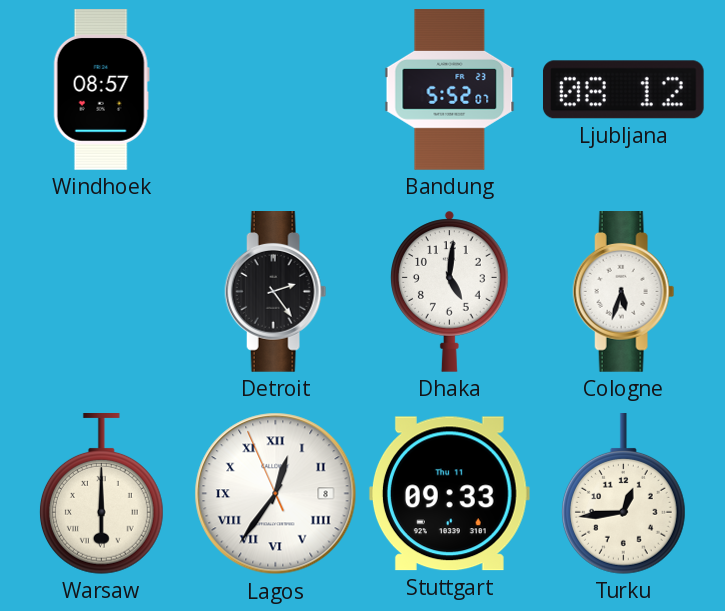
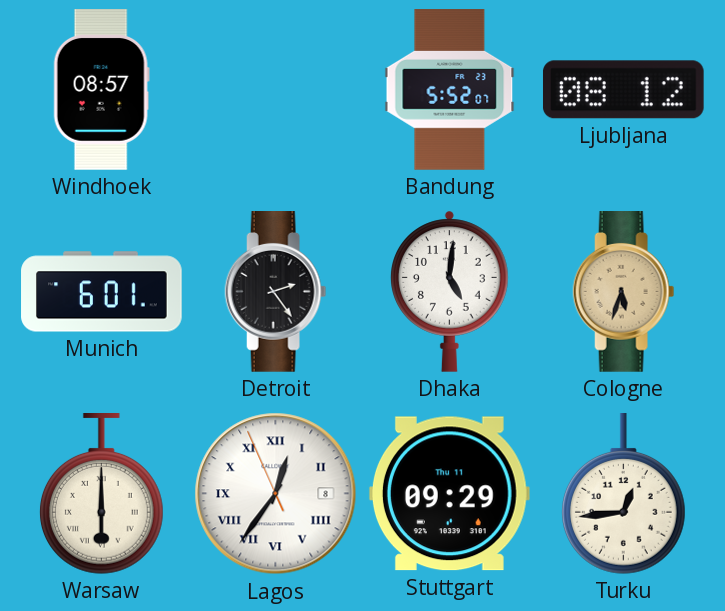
Munich: none -> 6:01 (102, 292)
Cologne dial: white -> champagne (624, 292)
Stuttgart: 09:33 -> 09:29 (449, 494)
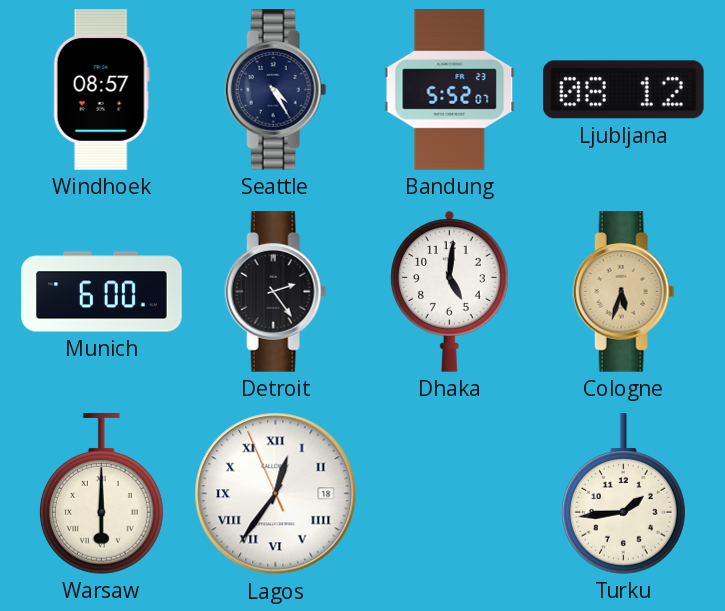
Seattle: none -> 4:25 (276, 90)
Munich: 6:01 -> 6:00 (102, 292)
Lagos date: 8 -> 18 (276, 494)
Stuttgart: 09:29 -> none (449, 494)
Turku: 12:44 -> 1:44 (623, 494)
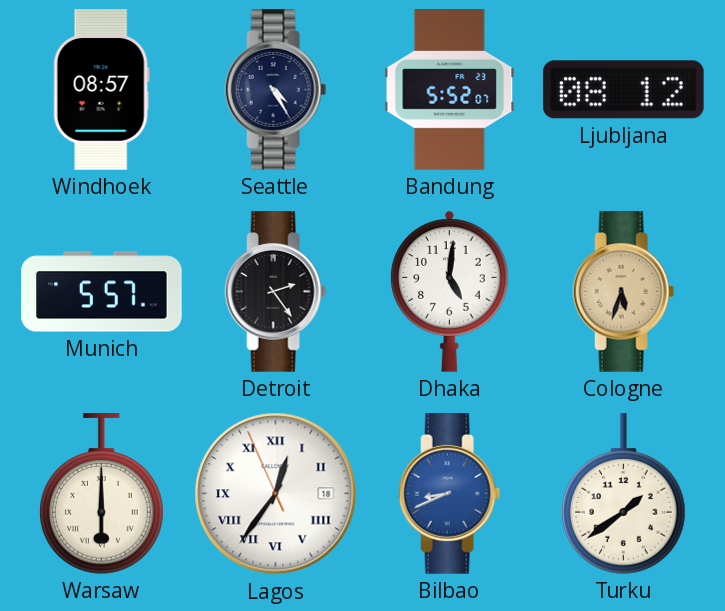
Munich: 6:00 -> 5:57 (102, 292)
Bilbao: none -> 8:41 (450, 494)
Turku: 1:44 -> 1:39 (623, 494)
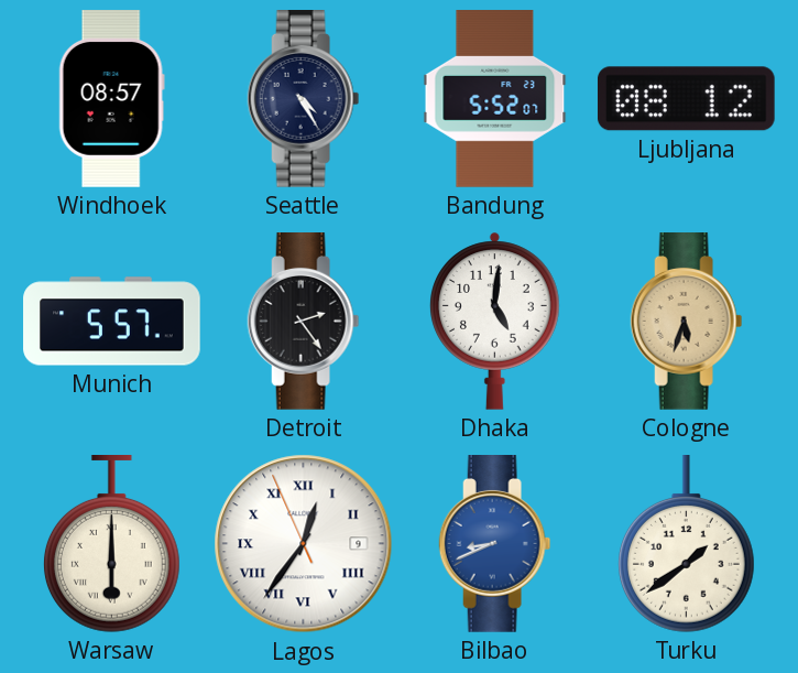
Lagos date: 18 -> 9 (304, 544)
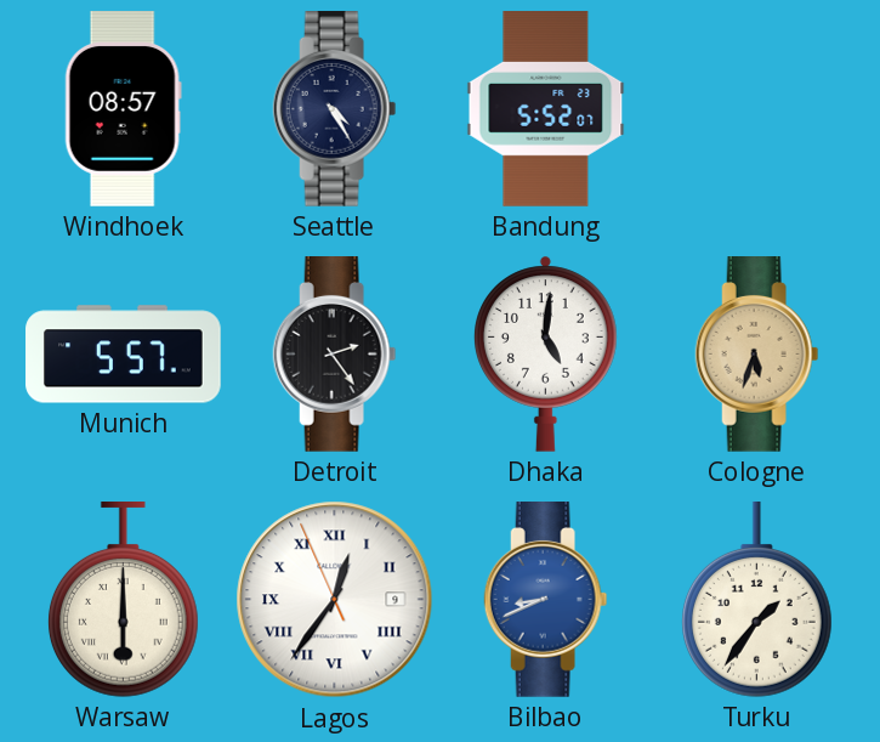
Ljubljana: 08:12 -> none (686, 99)
Turku: 1:39 -> 1:36 (756, 600)
